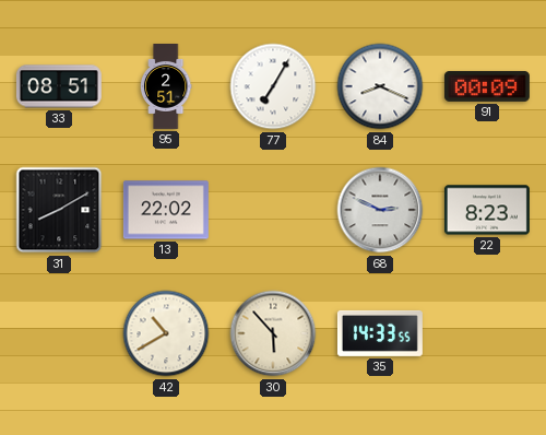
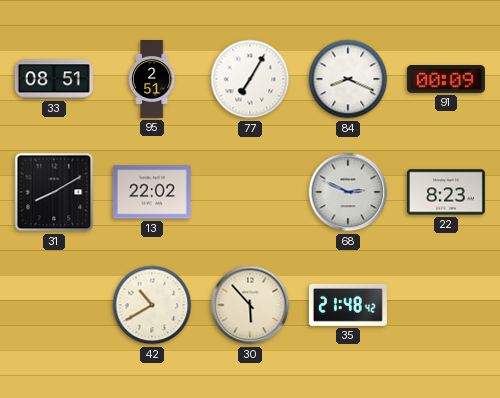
35: 14:33 -> 21:48 (348, 305)
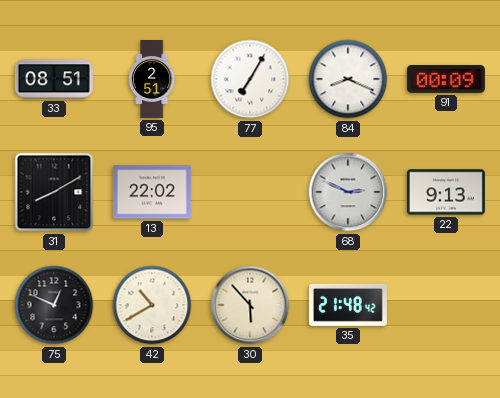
22: 8:23 -> 9:13 (446, 192)
75: none -> 12:49 (54, 305)
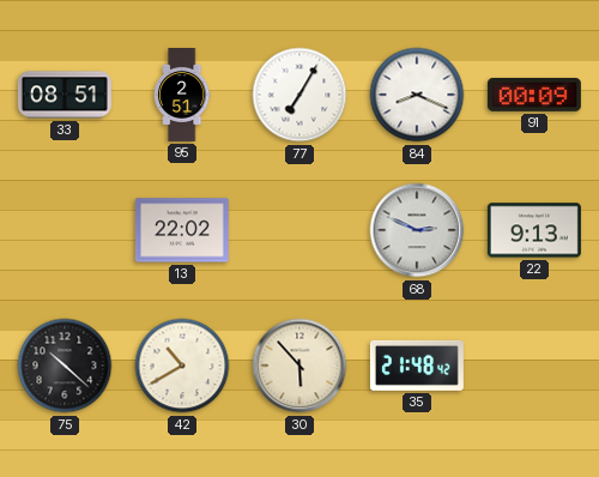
31: 8:10 -> none (54, 192)
75: 12:49 -> 10:22 (65, 366)
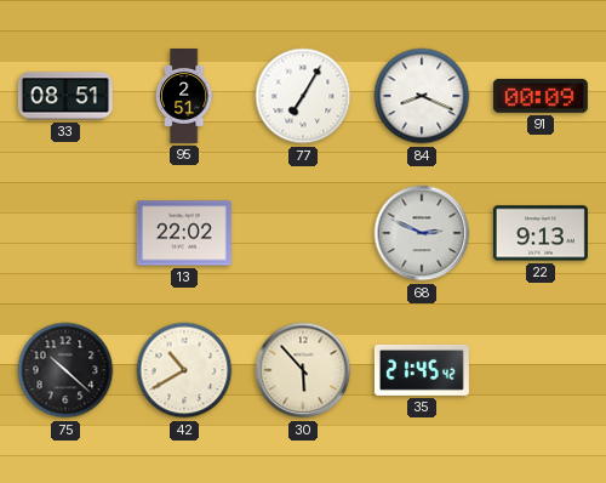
35: 21:48 -> 21:45 (422, 370)
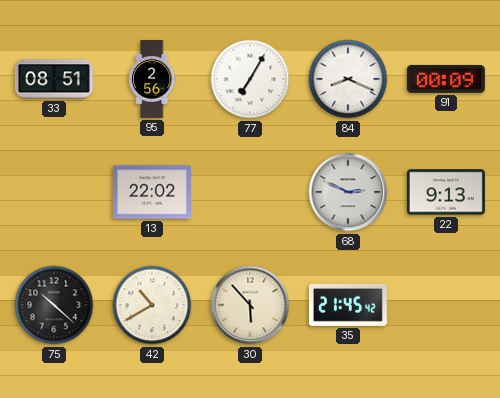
95: 2:51 -> 2:56 (152, 80)
